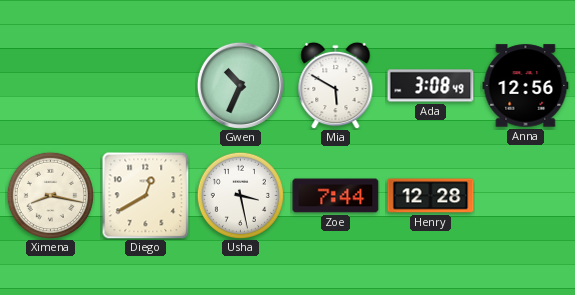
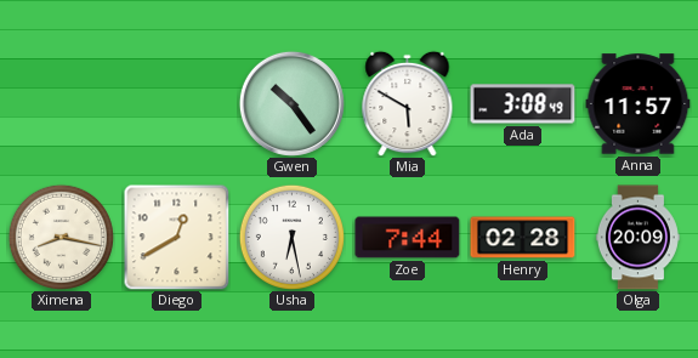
Gwen: 10:34 -> 10:24 (291, 103)
Anna: 12:56 -> 11:57 (639, 104)
Usha: 3:28 -> 6:28 (291, 237)
Henry: 12:28 -> 02:28 (523, 238)
Olga: none -> 20:09 (637, 238)
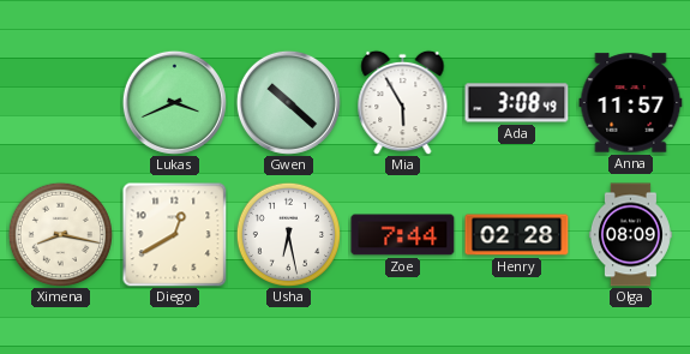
Lukas: none -> 3:41 (174, 102)
Gwen: 10:24 -> 10:22 (288, 102)
Mia: 5:50 -> 5:55 (403, 102)
Olga: 20:09 -> 08:09 (630, 235)
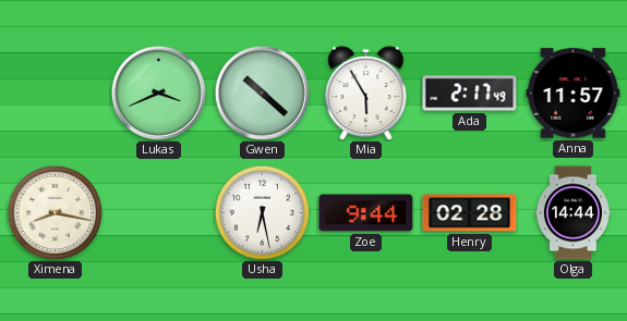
Ada: 3:08 -> 2:17 (470, 94)
Diego: 12:40 -> none (174, 234)
Zoe: 7:44 -> 9:44 (366, 213)
Olga: 08:09 -> 14:44 (572, 213)
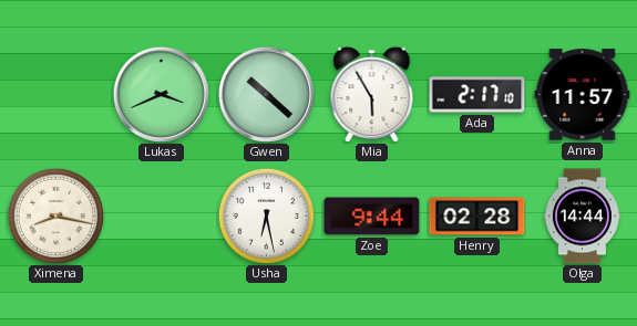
Ada: 2:17:49 -> 2:17:10 (477, 95)
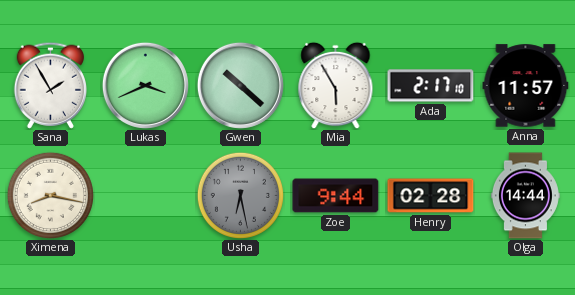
Sana: none -> 1:55 (50, 85)
Usha dial: white -> grey (240, 195)
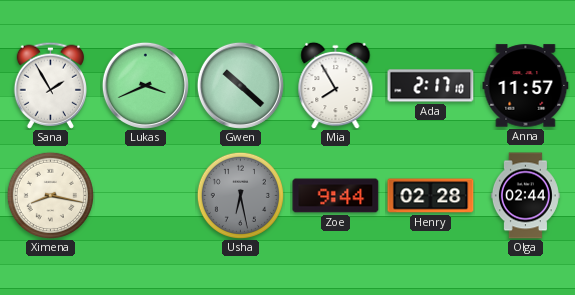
Mia: 5:55 -> 7:55 (336, 85)
Olga: 14:44 -> 02:44 (525, 196)
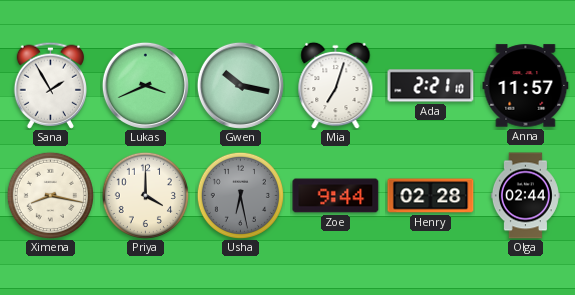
Gwen: 10:22 -> 10:17 (240, 85)
Mia: 7:55 -> 7:03 (336, 85)
Ada: 2:17 -> 2:21 (431, 86)
Priya: none -> 4:00 (145, 195)
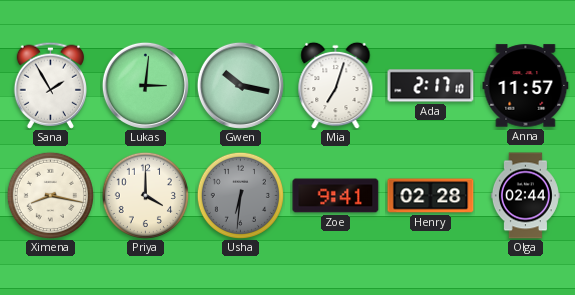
Lukas: 3:41 -> 3:01 (145, 85)
Ada: 2:21 -> 2:17 (431, 86)
Usha: 6:28 -> 6:31 (240, 195)
Zoe: 9:44 -> 9:41 (336, 196)
